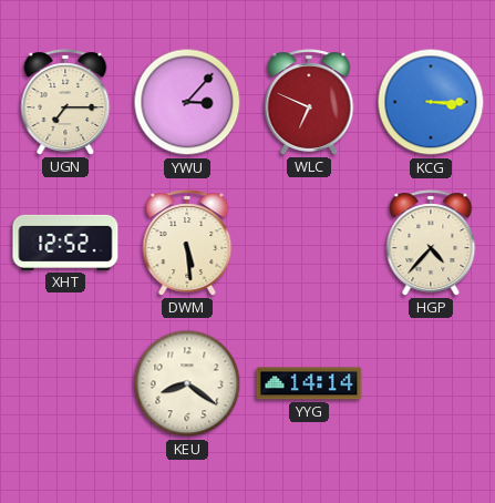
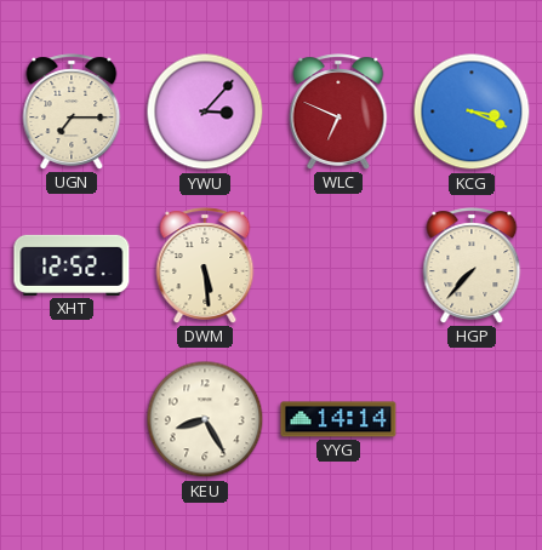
KCG: 3:15 -> 3:19 (472, 111)
HGP: 4:37 -> 7:37 (472, 265)
KEU: 8:21 -> 8:25 (205, 419)
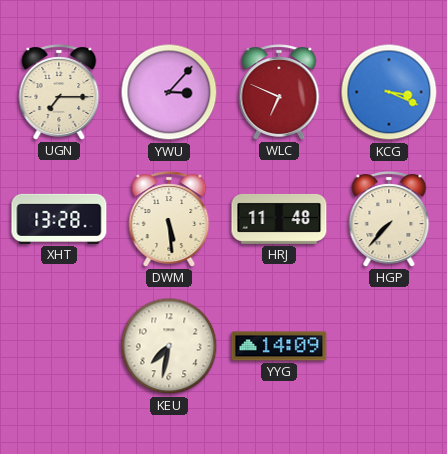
XHT: 12:52 -> 13:28 (59, 219)
HRJ: none -> 11:48 (279, 219)
KEU: 8:25 -> 7:32 (169, 346)
YYG: 14:14 -> 14:09 (279, 346)
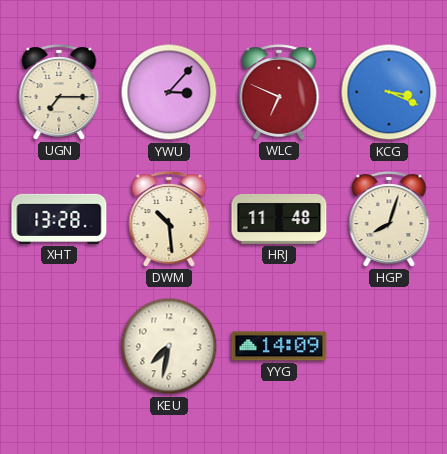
DWM: 5:29 -> 10:29 (169, 219)
HGP: 7:37 -> 8:03 (389, 219)
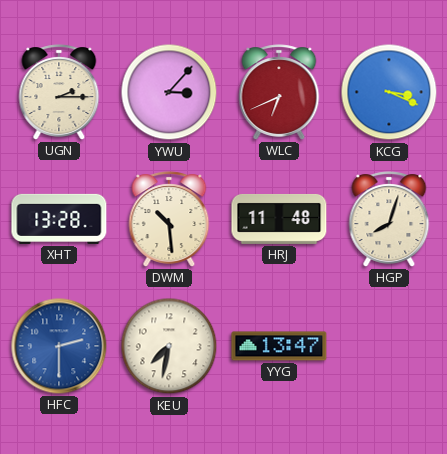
UGN: 7:15 -> 2:15 (59, 92)
WLC: 6:49 -> 6:41 (279, 92)
HFC: none -> 2:30 (59, 346)
YYG: 14:09 -> 13:47 (279, 346)
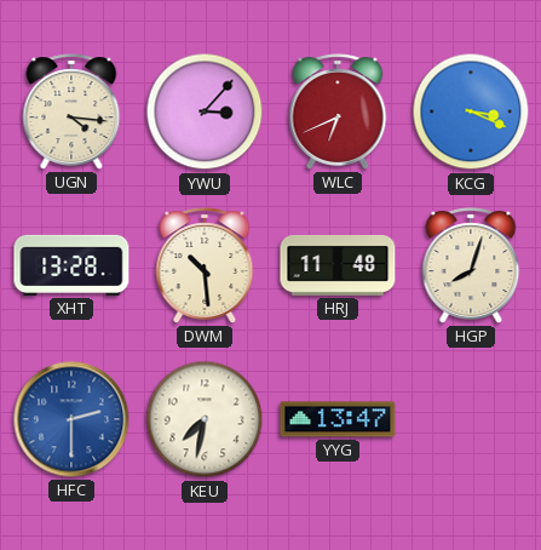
UGN: 2:15 -> 4:16 (71, 111)
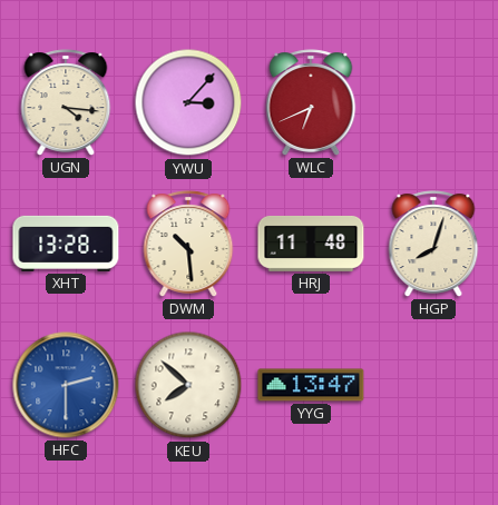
KCG: 3:19 -> none (471, 111)
KEU: 7:32 -> 7:52 (188, 385)
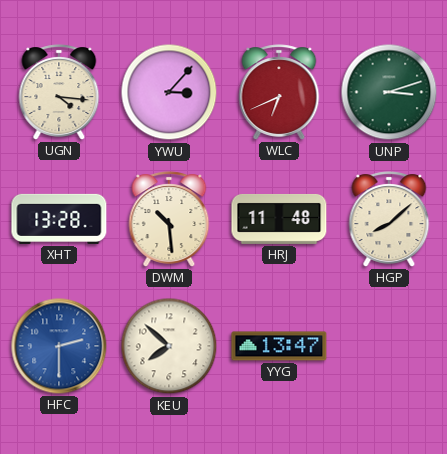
UNP: none -> 3:12 (389, 92)
HGP: 8:03 -> 8:08 (389, 219)
